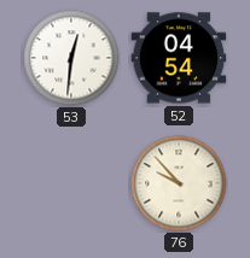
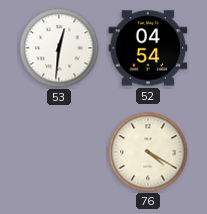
76: 9:53 -> 4:20 (148, 152)
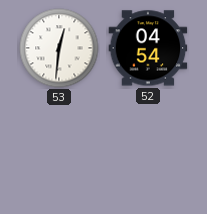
76: 4:20 -> none (148, 152)
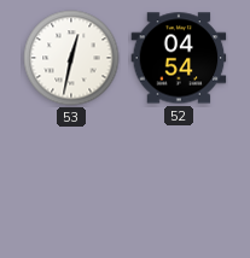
53: 12:31 -> 12:32 (71, 58)
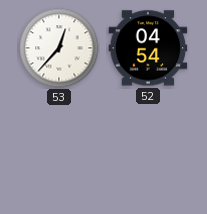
53: 12:32 -> 12:37 (59, 48)
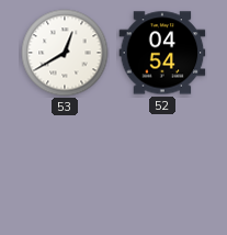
53: 12:37 -> 12:40 (65, 53)
